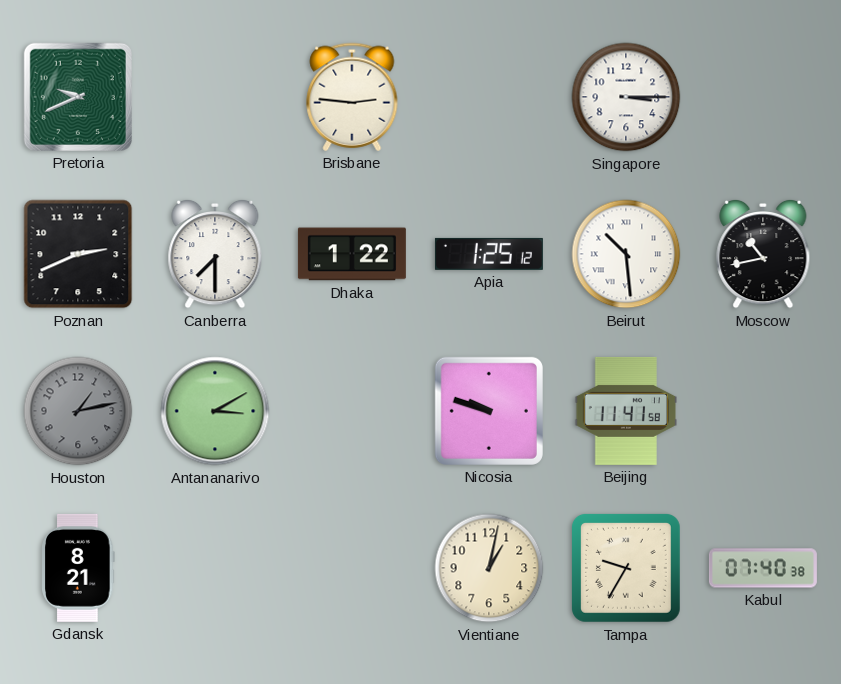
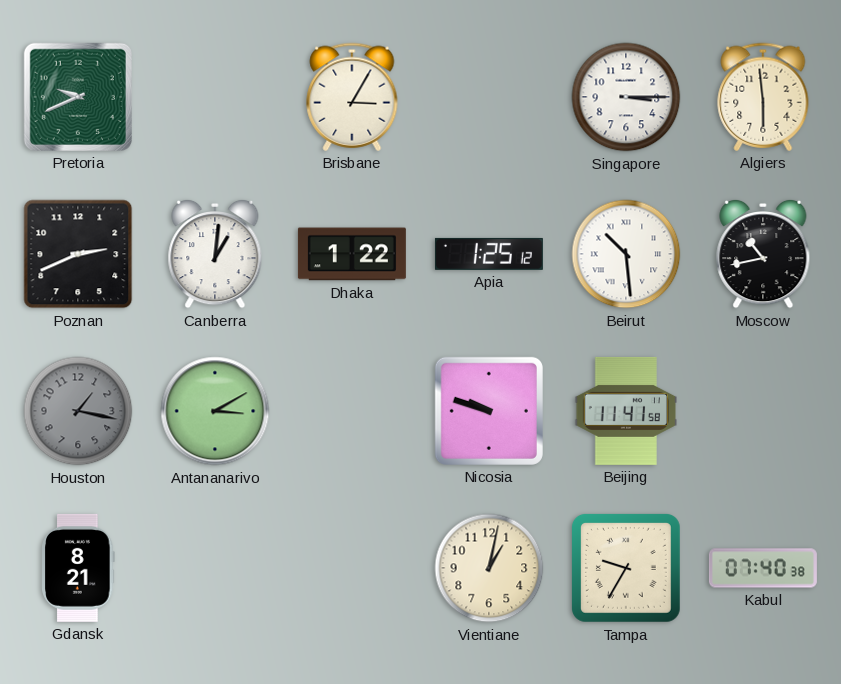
Brisbane: 2:46 -> 3:05 (352, 97)
Algiers: none -> 5:59 (763, 97)
Canberra: 7:30 -> 1:01 (215, 254)
Houston: 1:13 -> 1:17 (78, 411)
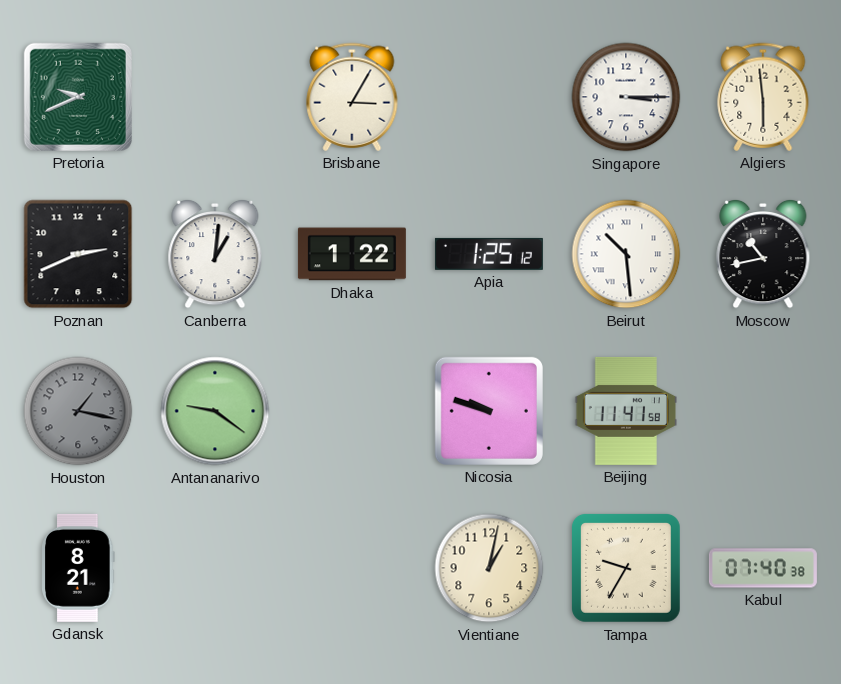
Antananarivo: 3:10 -> 9:21 (215, 411)
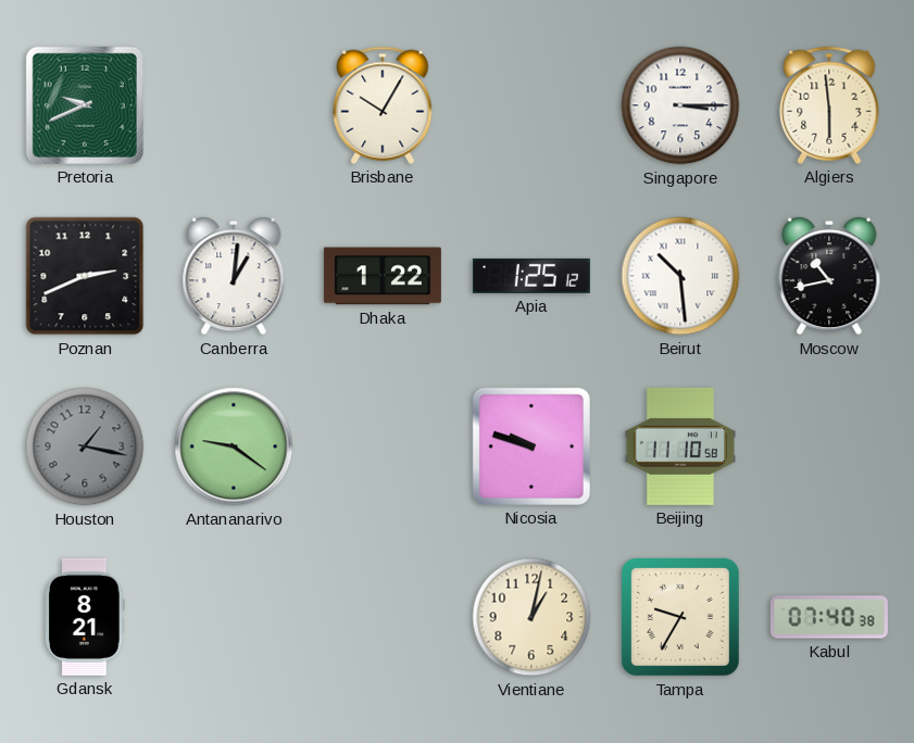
Brisbane: 3:05 -> 10:05 (383, 105)
Beijing: 11:41 -> 11:10 (679, 446)
